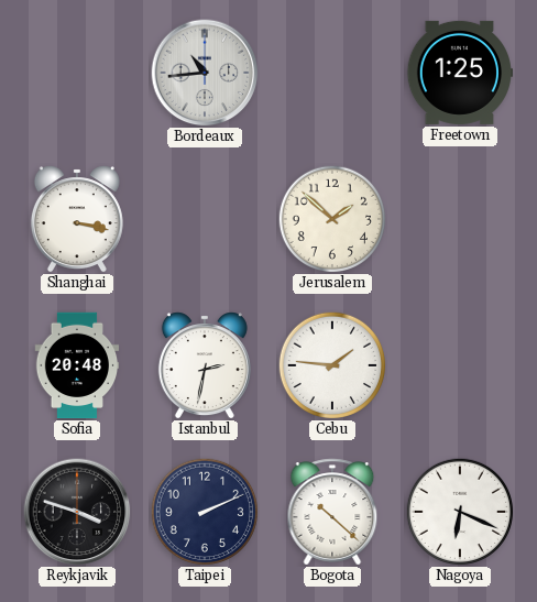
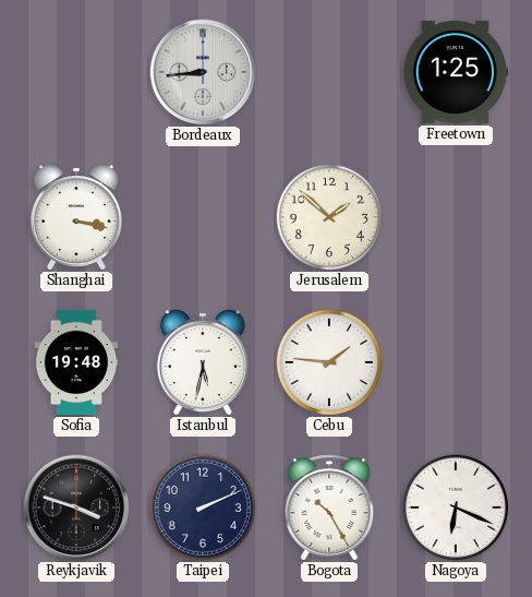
Bordeaux: 10:44 -> 8:44 (203, 72)
Sofia: 20:48 -> 19:48 (76, 362)
Istanbul: 2:32 -> 5:32 (203, 362)
Bogota: 10:22 -> 10:25 (329, 508)
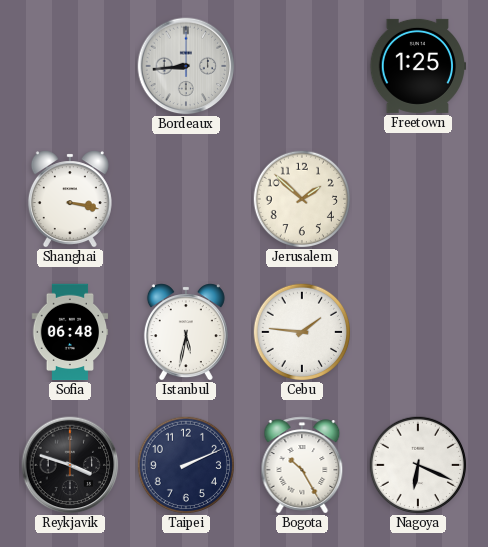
Sofia: 19:48 -> 06:48 (70, 332)
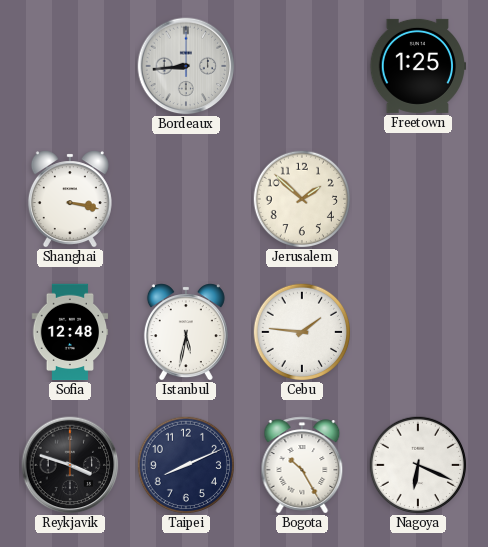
Sofia: 06:48 -> 12:48 (70, 332)
Taipei: 2:11 -> 8:11 (185, 464)
